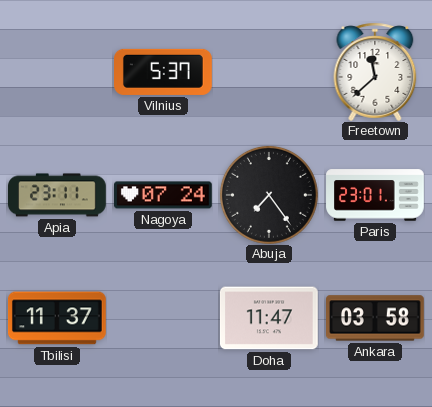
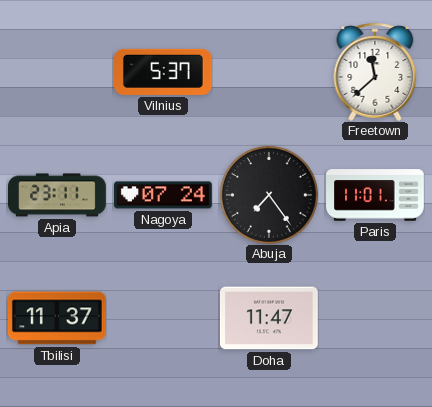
Paris: 23:01 -> 11:01 (375, 195)
Ankara: 03:58 -> none (376, 318)
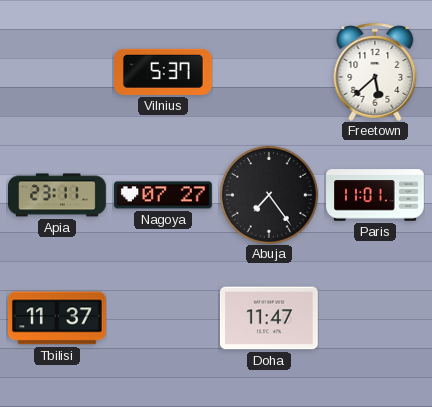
Freetown: 11:38 -> 5:38 (375, 72)
Nagoya: 07:24 -> 07:27 (164, 195)
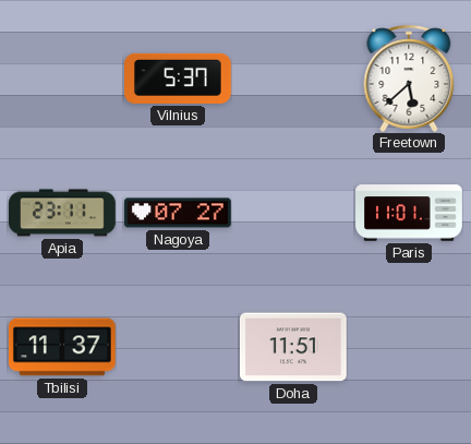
Abuja: 7:24 -> none (269, 195)
Doha: 11:47 -> 11:51 (293, 347)
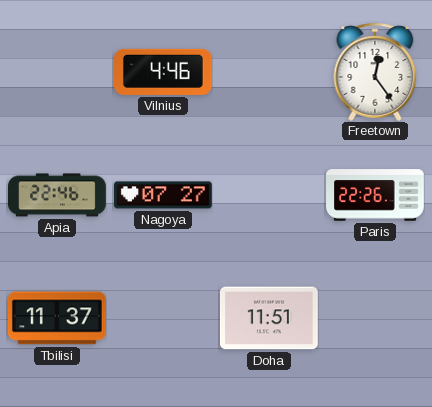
Vilnius: 5:37 -> 4:46 (164, 72)
Freetown: 5:38 -> 12:24 (375, 72)
Apia: 23:11 -> 22:46 (58, 195)
Paris: 11:01 -> 22:26 (375, 195)
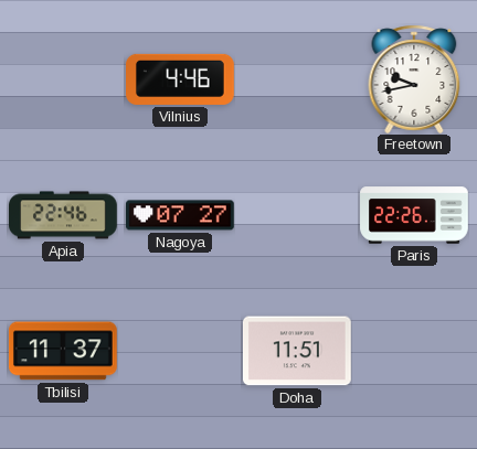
Freetown: 12:24 -> 9:43 (414, 79)
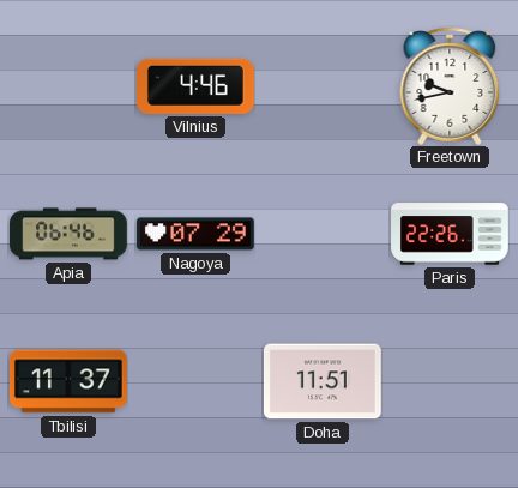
Apia: 22:46 -> 06:46 (70, 234)
Nagoya: 07:27 -> 07:29 (197, 234)
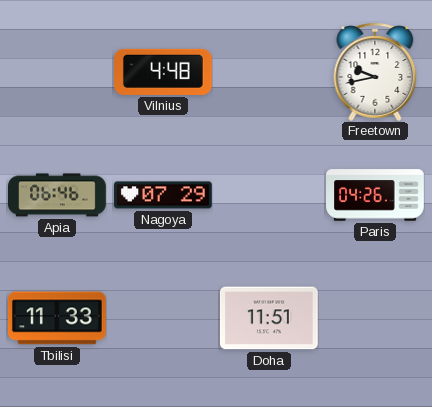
Vilnius: 4:46 -> 4:48 (164, 72)
Paris: 22:26 -> 04:26 (375, 195)
Tbilisi: 11:37 -> 11:33 (58, 318)
